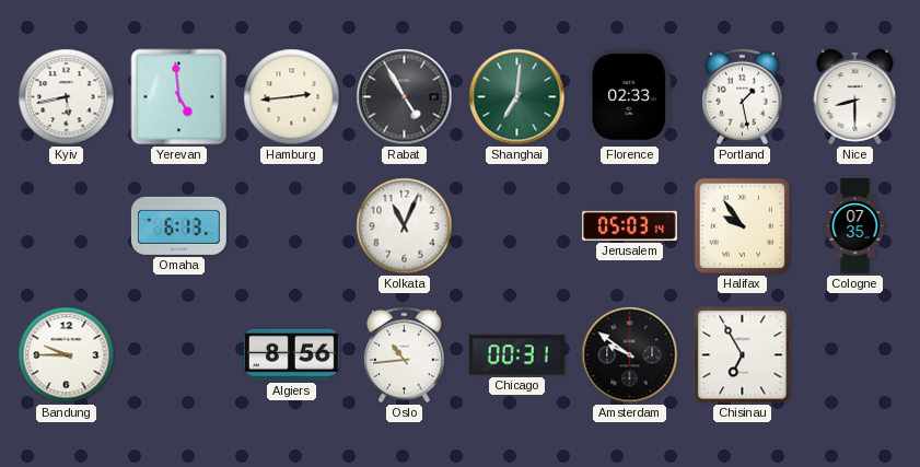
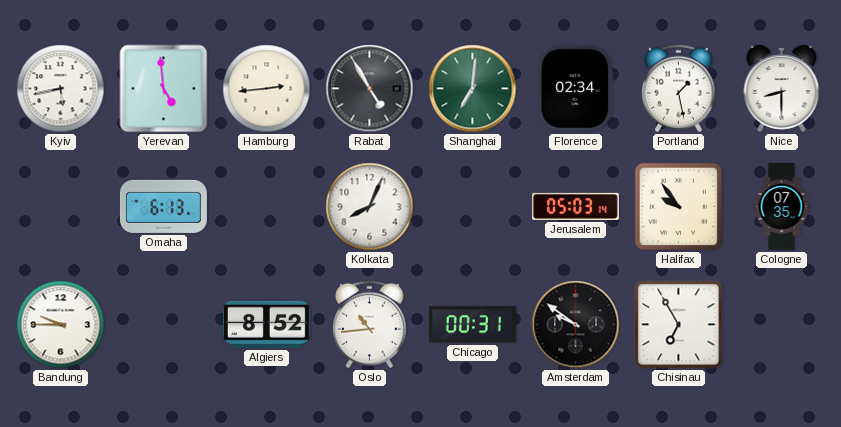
Florence: 02:33 -> 02:34 (576, 88)
Kolkata: 11:04 -> 8:04 (370, 207)
Algiers: 8:56 -> 8:52 (266, 324)
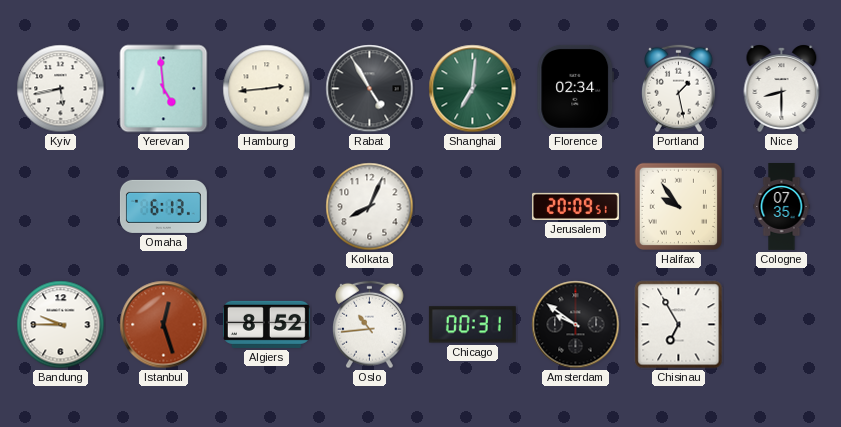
Jerusalem: 05:03 -> 20:09 (575, 206)
Istanbul: none -> 12:27 (164, 325)
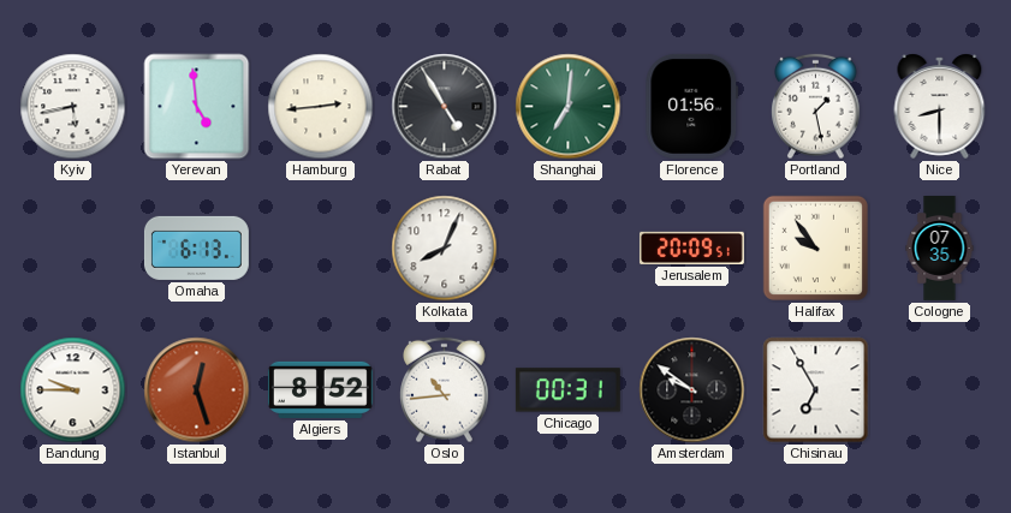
Florence: 02:34 -> 01:56 (692, 106)
